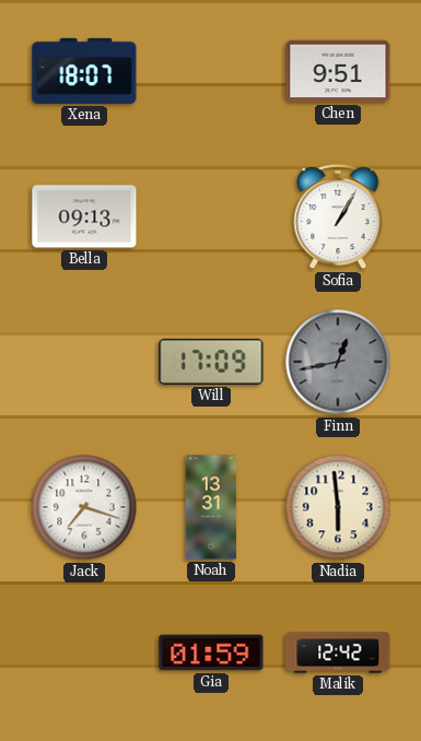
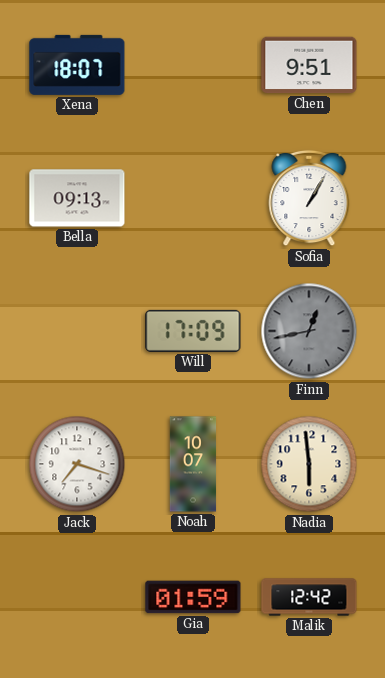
Noah: 13:31 -> 10:07 (193, 464)
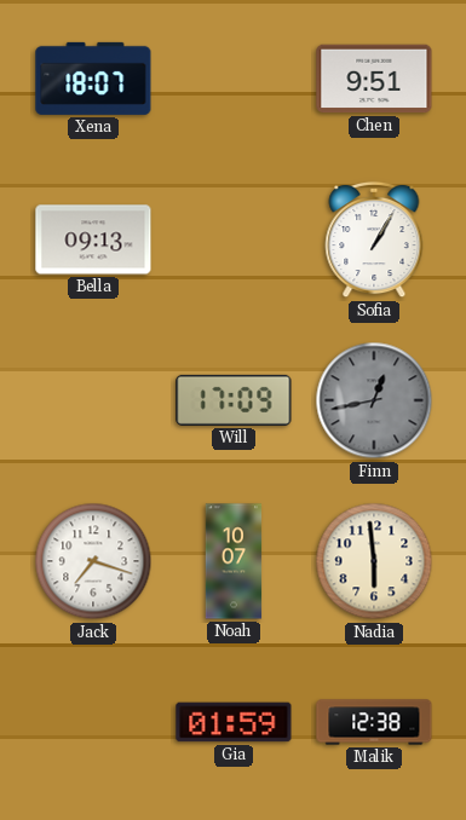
Malik: 12:42 -> 12:38 (374, 722)
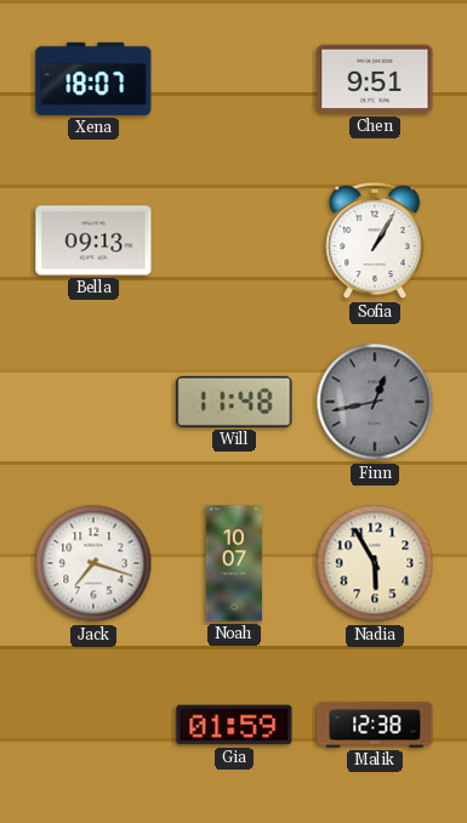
Will: 17:09 -> 11:48 (234, 402)
Nadia: 5:59 -> 5:55 (375, 563)
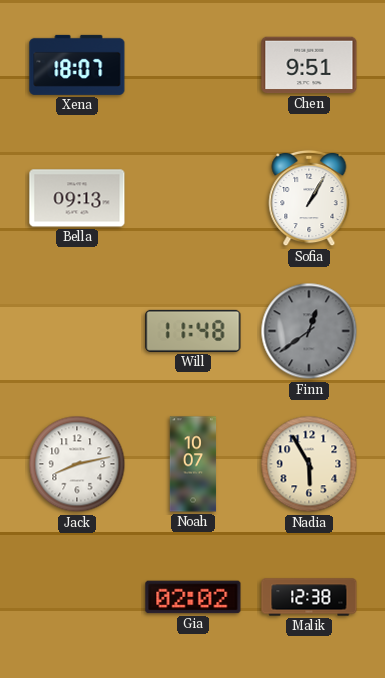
Finn: 12:43 -> 12:39 (309, 331)
Jack: 7:18 -> 8:13 (77, 464)
Gia: 01:59 -> 02:02 (193, 597)
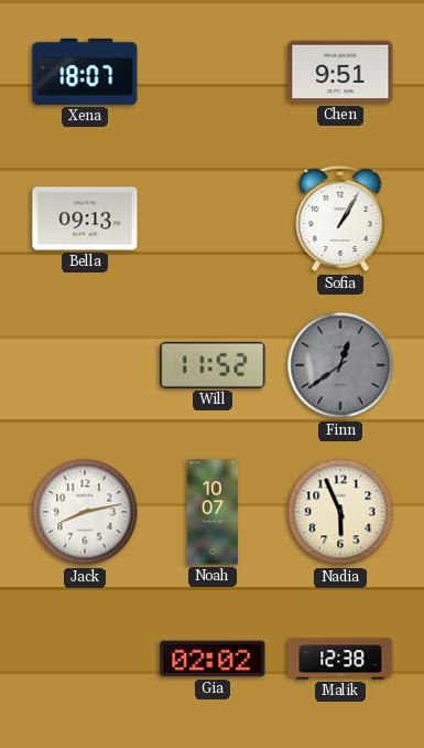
Will: 11:48 -> 11:52 (213, 365)
Nadia: 5:55 -> 5:56 (340, 512)
